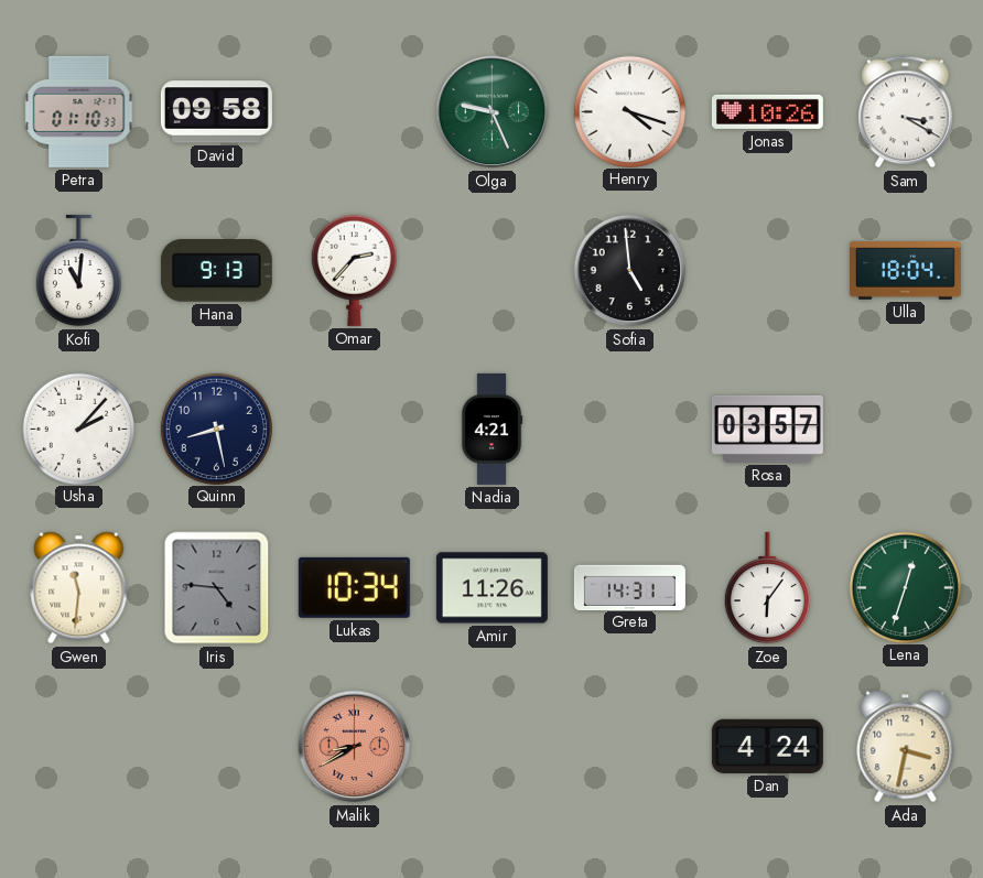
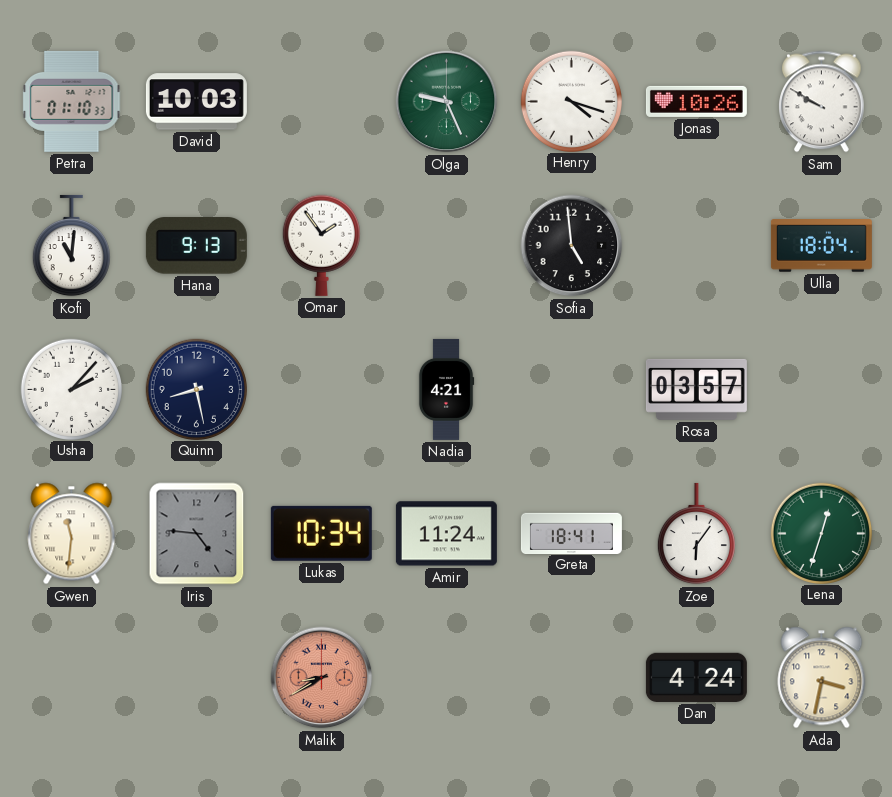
David: 09:58 -> 10:03 (196, 102)
Sam: 3:20 -> 9:50 (822, 102)
Omar: 2:37 -> 1:54 (321, 245)
Amir: 11:26 -> 11:24 (446, 534)
Greta: 14:31 -> 18:41 (571, 533)
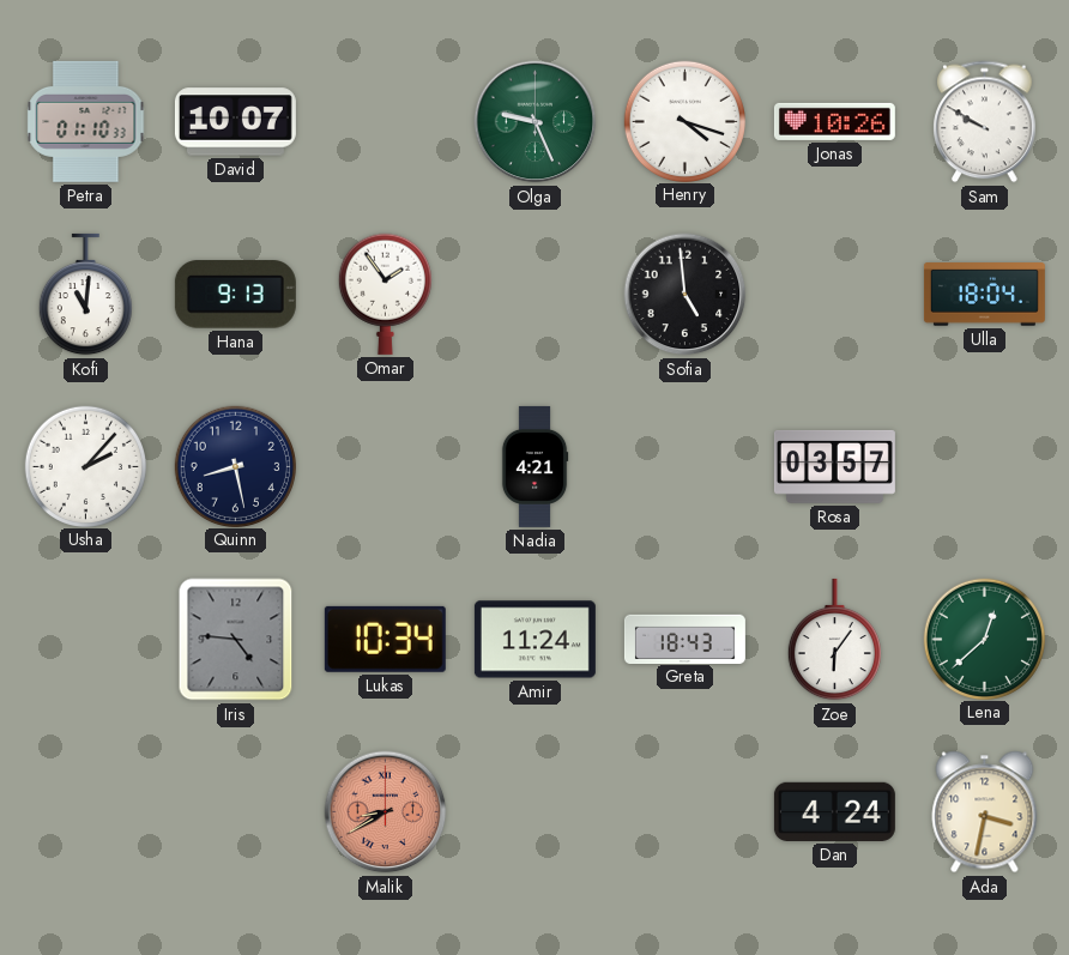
David: 10:03 -> 10:07 (235, 122)
Gwen: 11:31 -> none (72, 534)
Greta: 18:41 -> 18:43 (684, 639)
Lena: 12:33 -> 12:38 (984, 639)
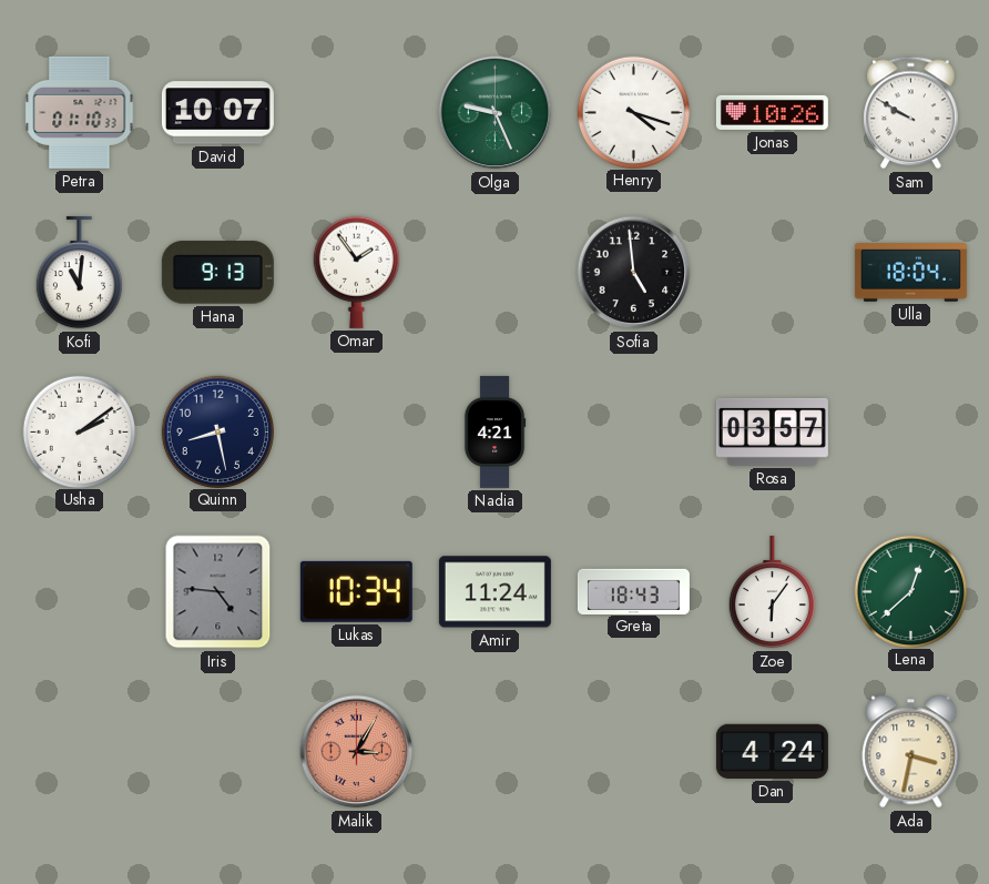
Usha: 2:07 -> 2:09 (79, 431)
Malik: 8:40 -> 3:05 (357, 752)
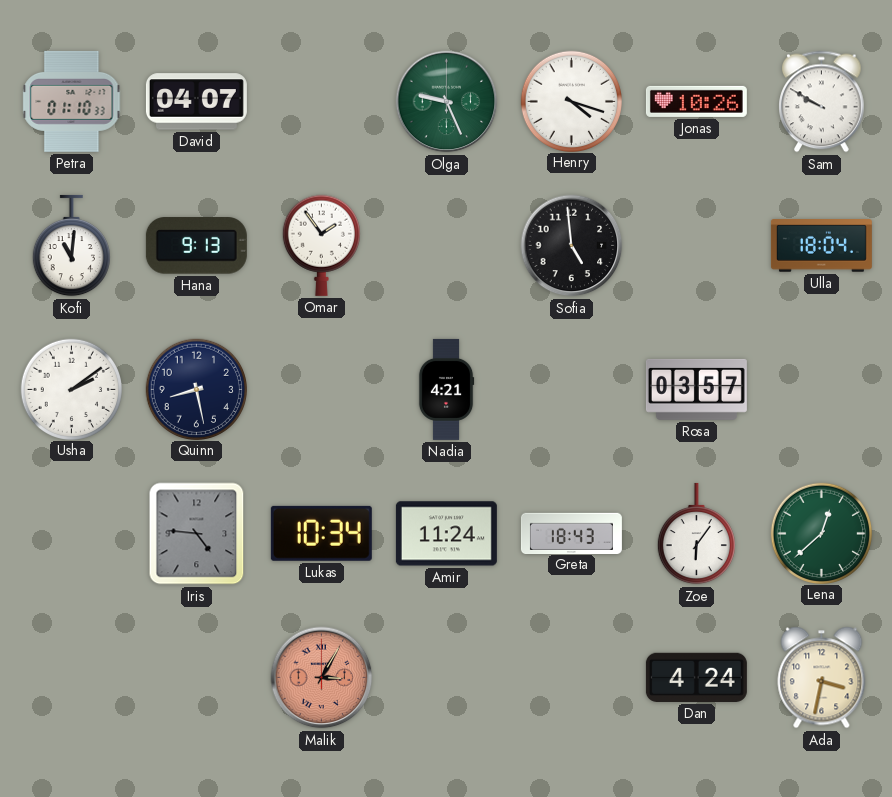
David: 10:07 -> 04:07 (196, 102)
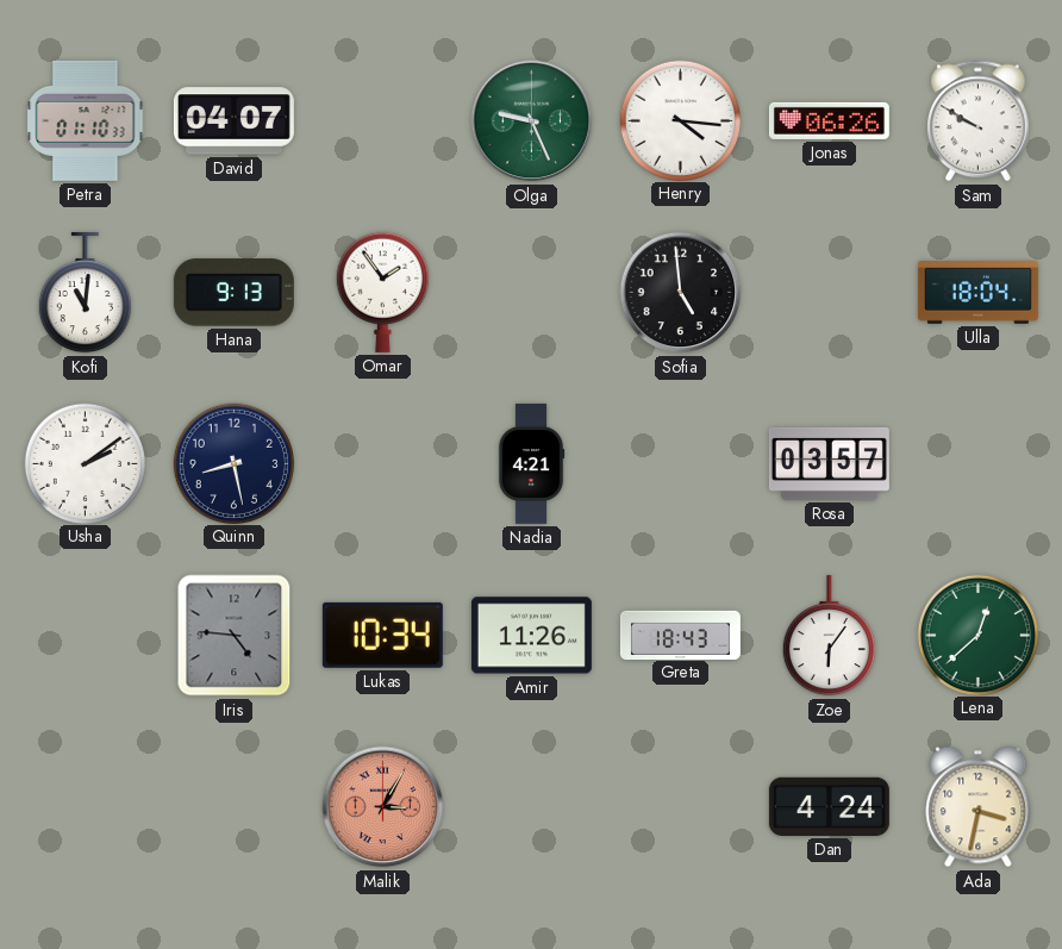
Henry: 4:18 -> 4:16 (680, 120)
Jonas: 10:26 -> 06:26 (829, 120)
Amir: 11:24 -> 11:26 (531, 636)
